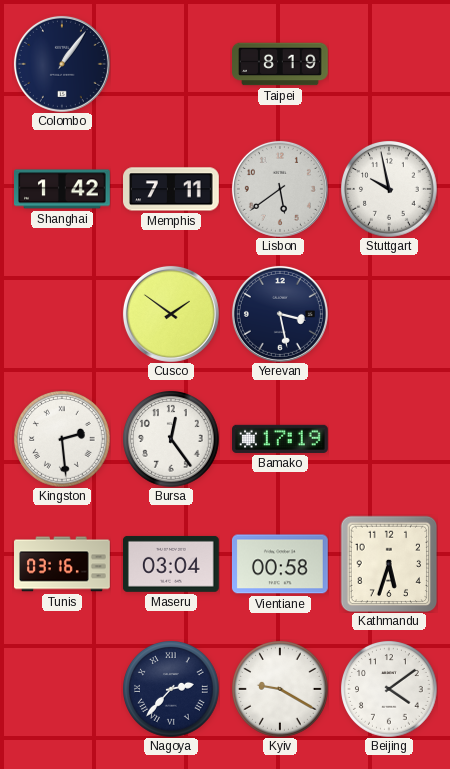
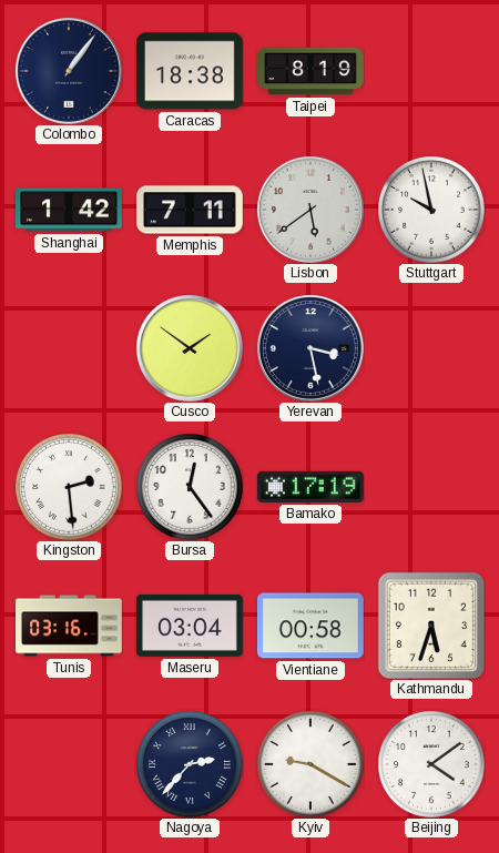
Caracas: none -> 18:38 (191, 71)
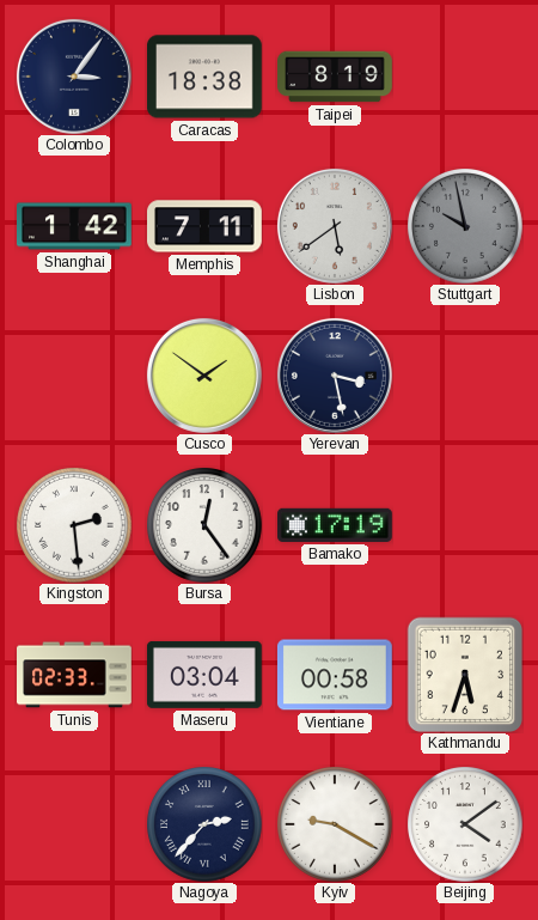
Colombo: 1:06 -> 3:06 (74, 77)
Stuttgart dial: white -> grey (465, 226)
Tunis: 03:16 -> 02:33 (74, 675)
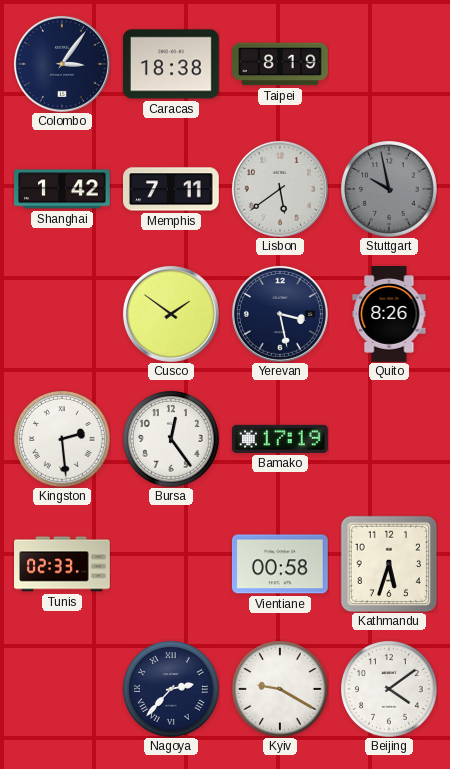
Quito: none -> 8:26 (389, 315)
Maseru: 03:04 -> none (204, 675)
